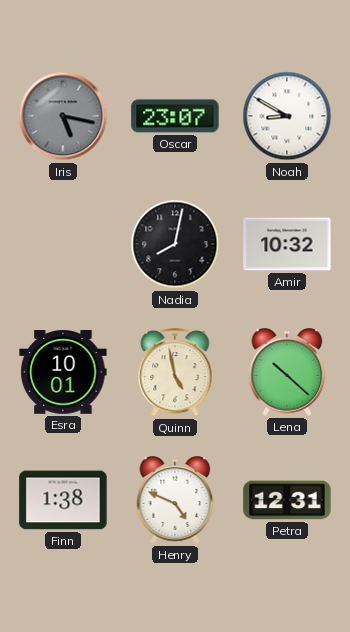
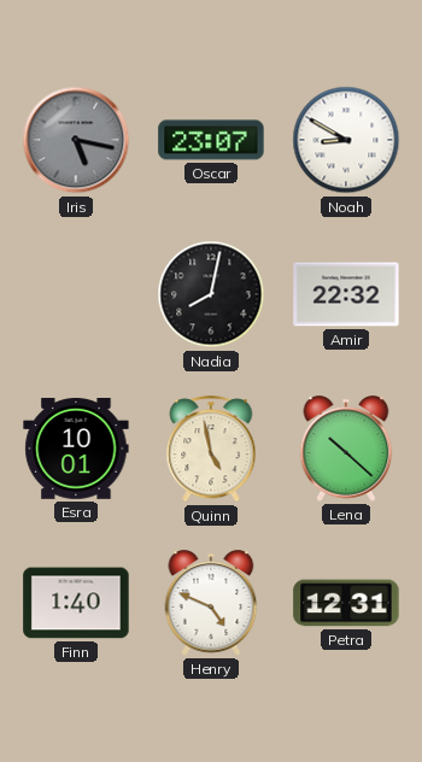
Amir: 10:32 -> 22:32 (346, 294)
Finn: 1:38 -> 1:40 (76, 603)
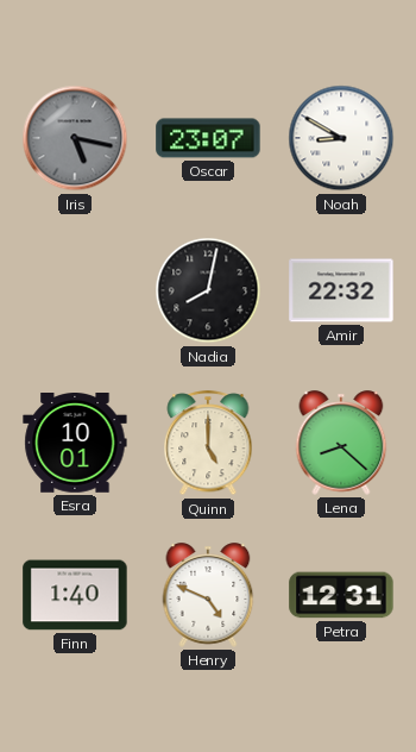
Quinn: 4:58 -> 5:00 (208, 444)
Lena: 10:22 -> 8:22 (341, 443)
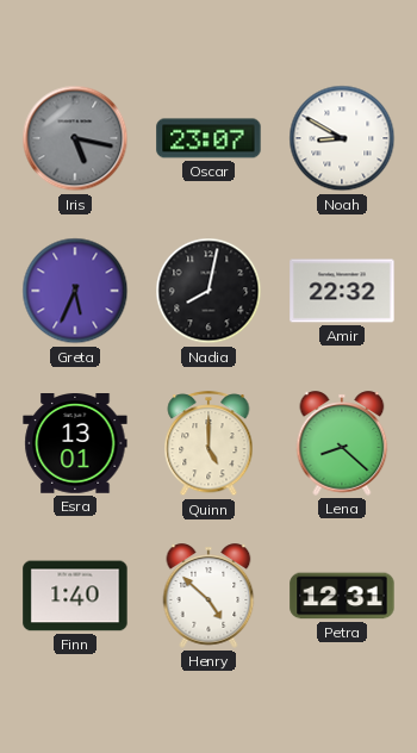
Greta: none -> 5:34 (75, 291)
Esra: 10:01 -> 13:01 (75, 444)
Henry: 4:49 -> 4:52 (208, 596)
